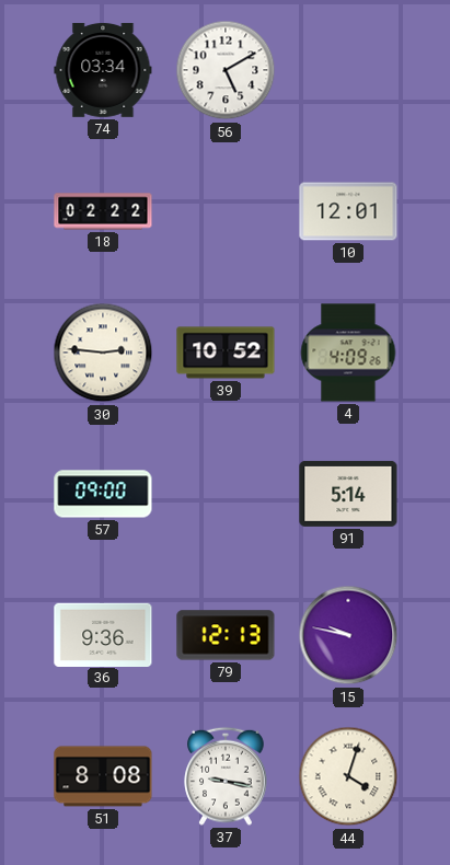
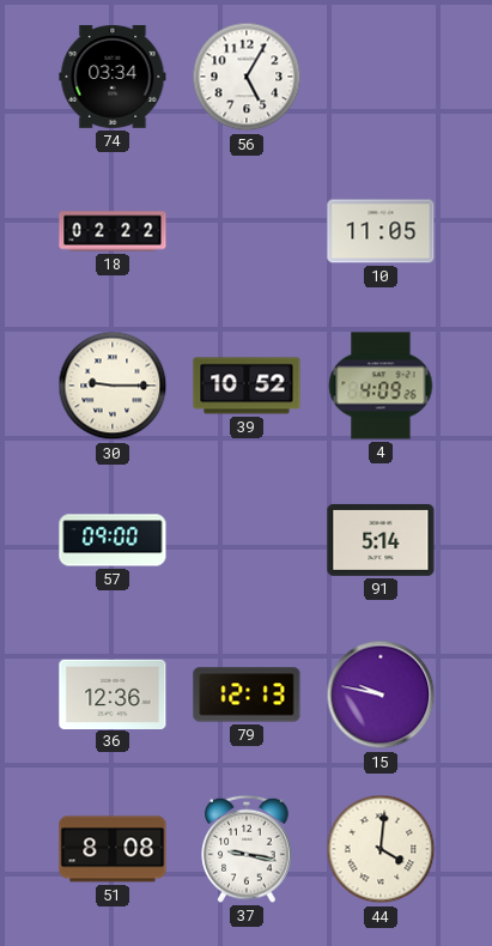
56: 5:10 -> 5:05 (247, 77)
10: 12:01 -> 11:05 (381, 231)
30: 2:46 -> 9:15 (113, 386)
36: 9:36 -> 12:36 (113, 693)
44: 4:03 -> 4:01 (381, 849)
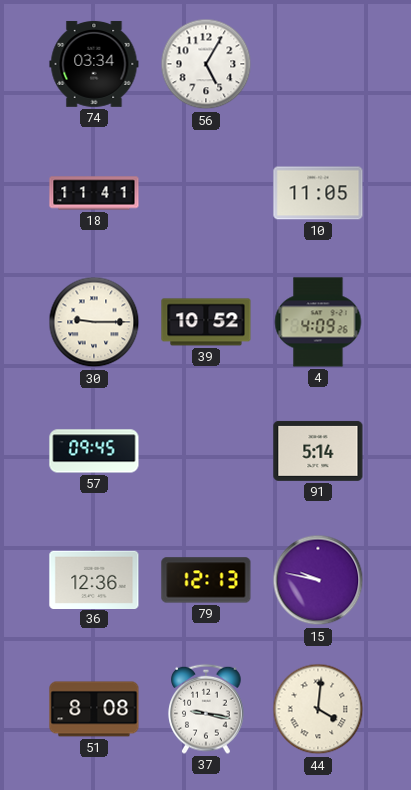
18: 02:22 -> 11:41 (94, 193)
57: 09:00 -> 09:45 (94, 451)
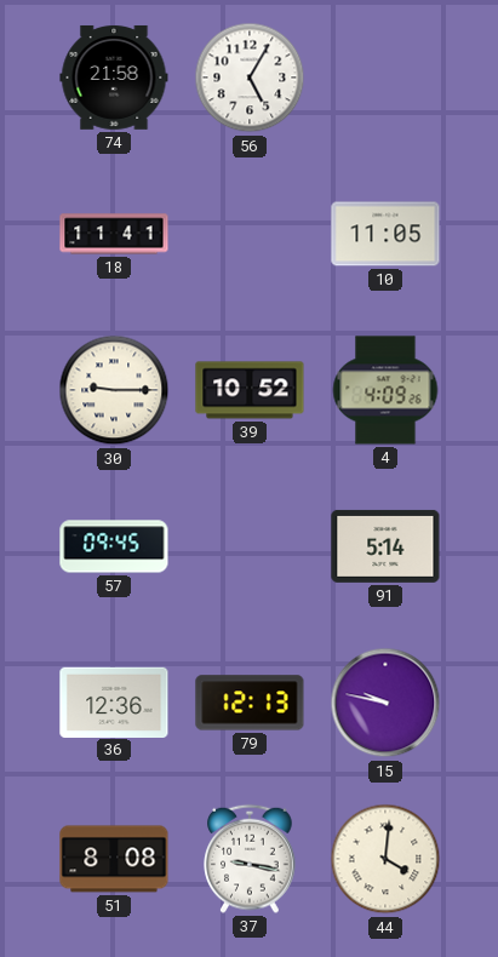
74: 03:34 -> 21:58 (114, 78)
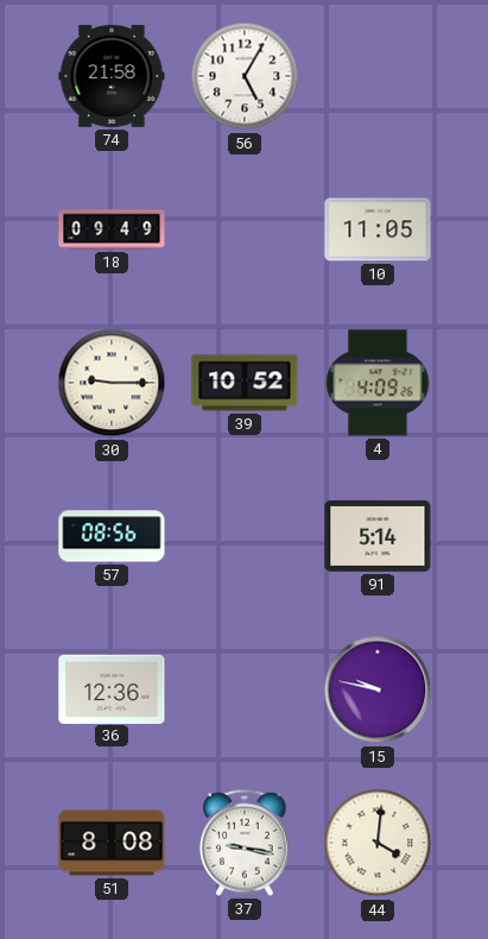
18: 11:41 -> 09:49 (112, 229)
57: 09:45 -> 08:56 (112, 536)
79: 12:13 -> none (250, 703)
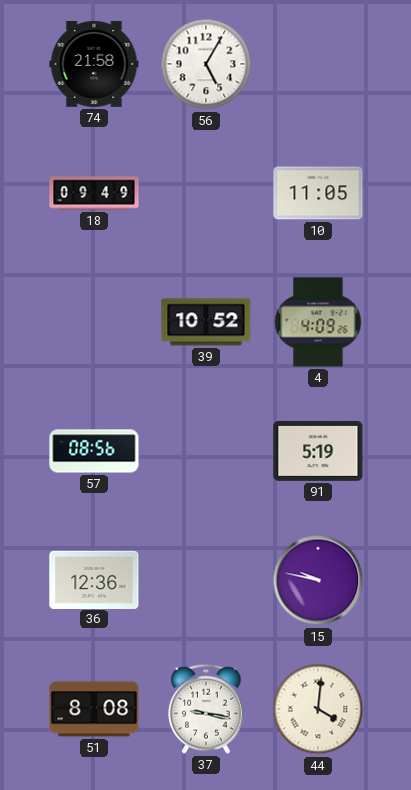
30: 9:15 -> none (112, 383)
91: 5:14 -> 5:19 (318, 451)
